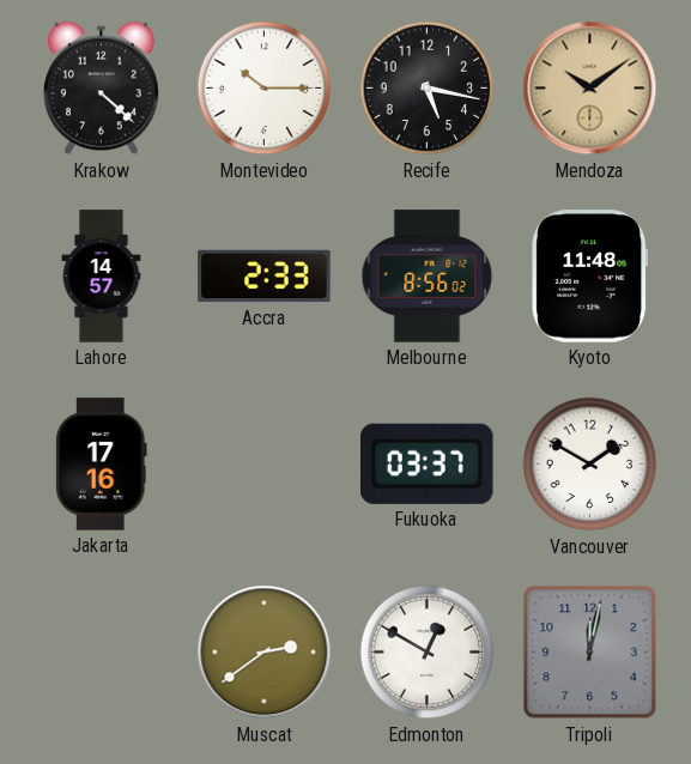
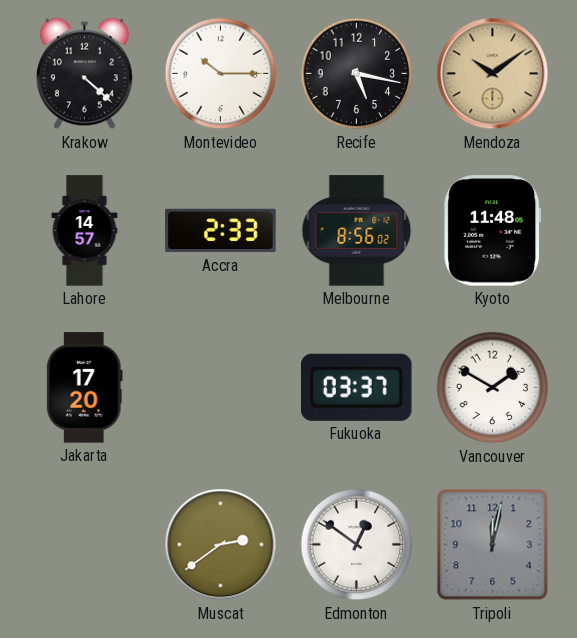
Jakarta: 17:16 -> 17:20 (84, 388)
Edmonton: 12:50 -> 12:51 (357, 545)
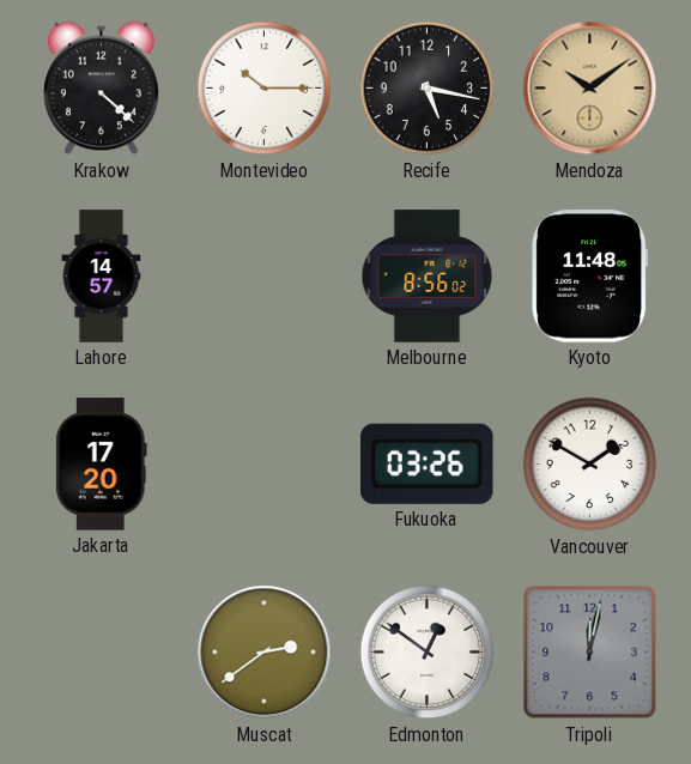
Accra: 2:33 -> none (221, 231)
Fukuoka: 03:37 -> 03:26 (426, 463)
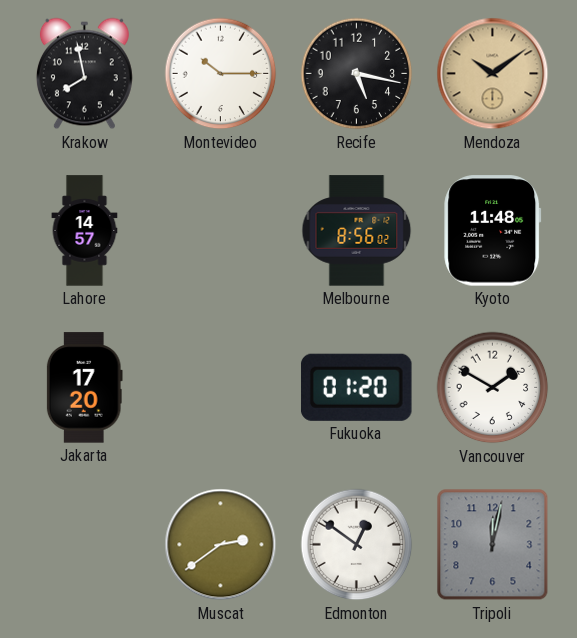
Krakow: 4:22 -> 7:58 (84, 74)
Fukuoka: 03:26 -> 01:20 (356, 387)
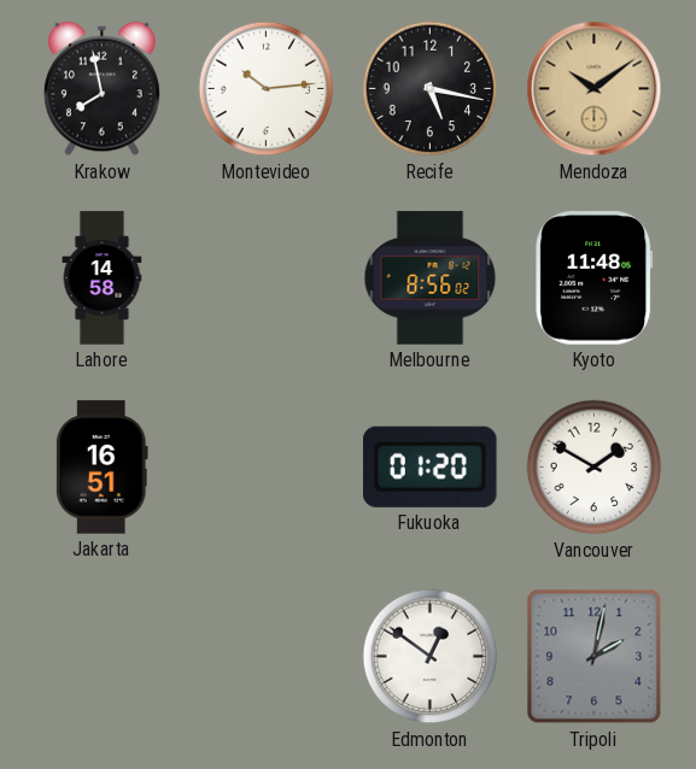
Montevideo: 10:15 -> 10:14 (267, 89)
Lahore: 14:57 -> 14:58 (103, 278)
Jakarta: 17:20 -> 16:51 (101, 468)
Muscat: 2:39 -> none (221, 545)
Tripoli: 12:02 -> 2:02 (595, 657)
